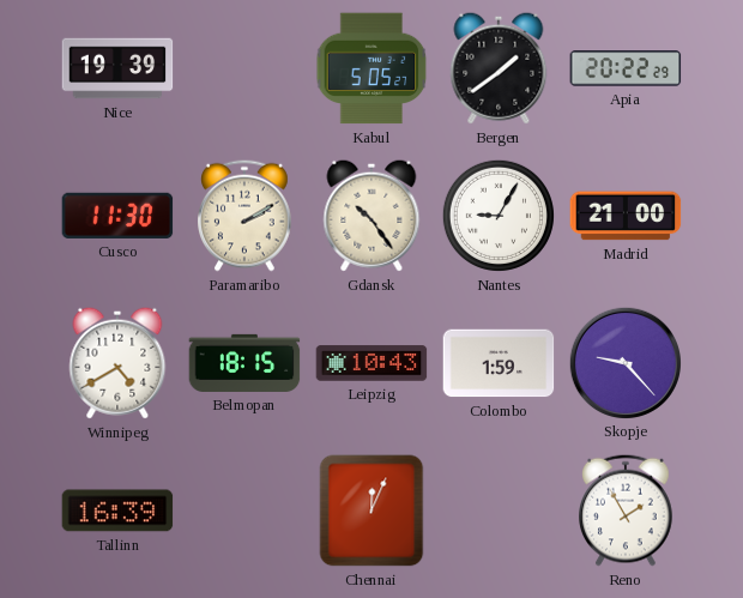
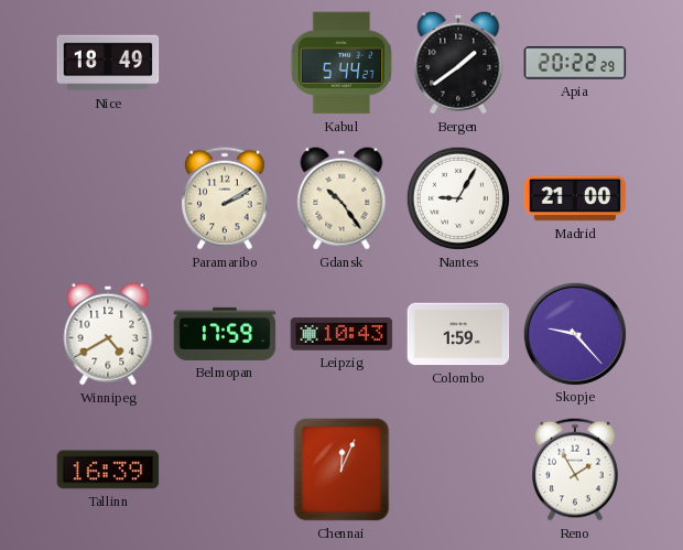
Nice: 19:39 -> 18:49 (108, 63)
Kabul: 5:05 -> 5:44 (341, 63)
Cusco: 11:30 -> none (117, 216)
Belmopan: 18:15 -> 17:59 (225, 334)
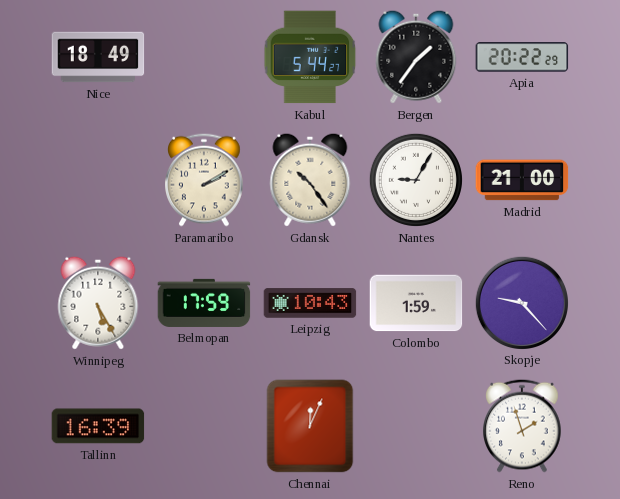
Bergen: 1:39 -> 1:36 (416, 57)
Winnipeg: 4:40 -> 5:25 (98, 303)
Reno: 1:55 -> 1:57 (523, 426)
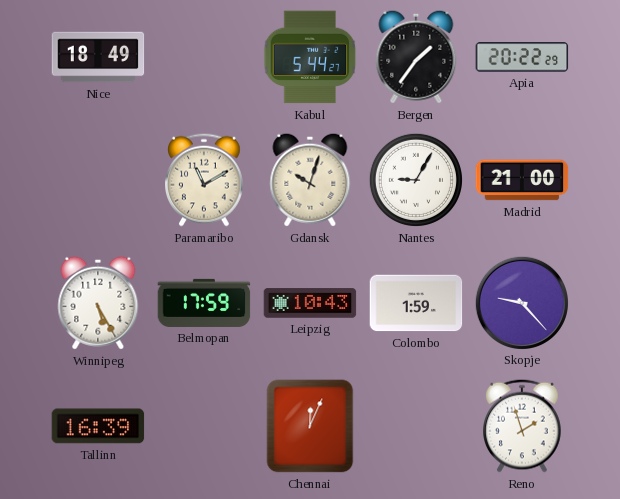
Paramaribo: 2:10 -> 11:10 (205, 180)
Gdansk: 10:24 -> 10:03 (310, 180)
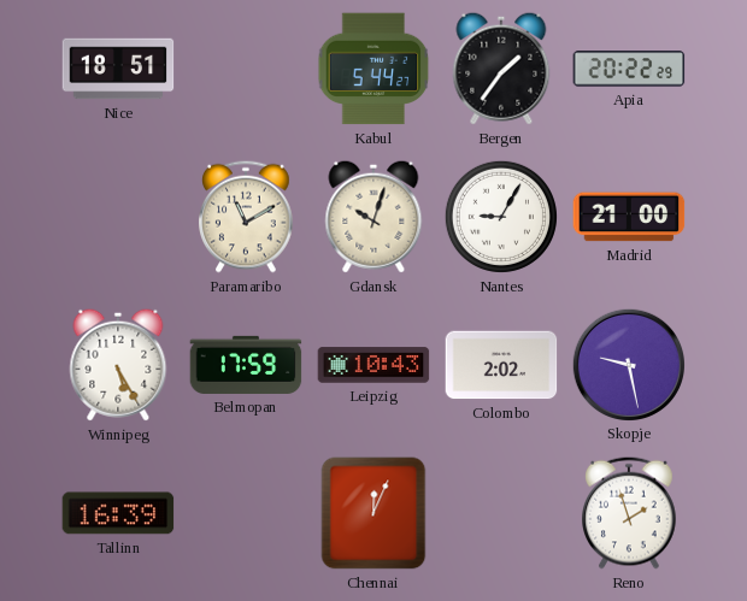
Nice: 18:49 -> 18:51 (118, 69)
Colombo: 1:59 -> 2:02 (501, 365)
Skopje: 9:23 -> 9:28 (628, 364)
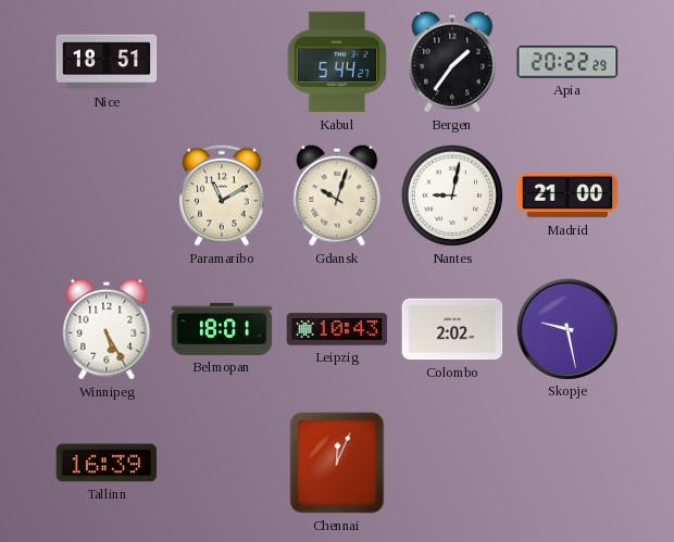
Nantes: 9:05 -> 9:02 (452, 196)
Belmopan: 17:59 -> 18:01 (222, 329)
Reno: 1:57 -> none (630, 513)
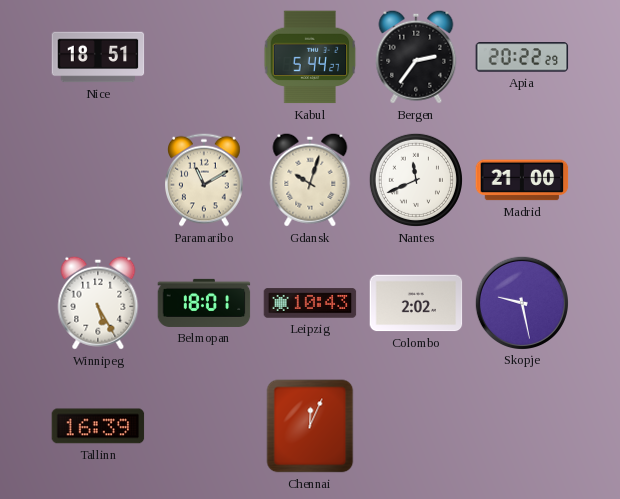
Bergen: 1:36 -> 2:36 (416, 57)
Nantes: 9:02 -> 11:41 (416, 180)
